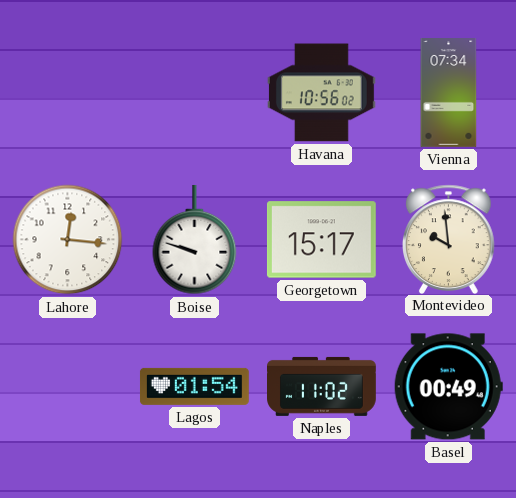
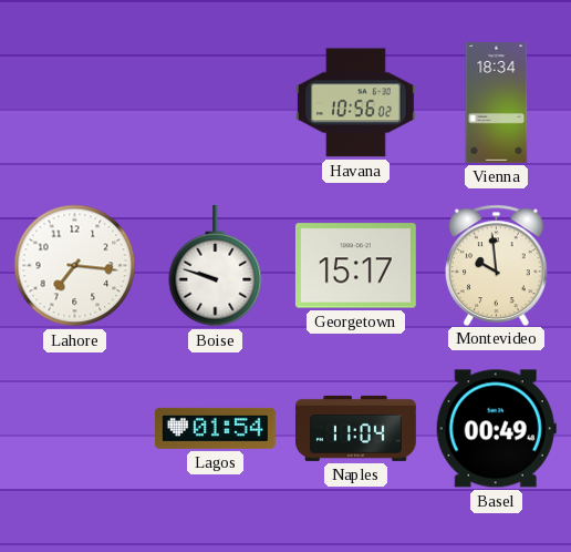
Vienna: 07:34 -> 18:34 (497, 103)
Lahore: 12:16 -> 7:16 (75, 266)
Naples: 11:02 -> 11:04 (356, 428)
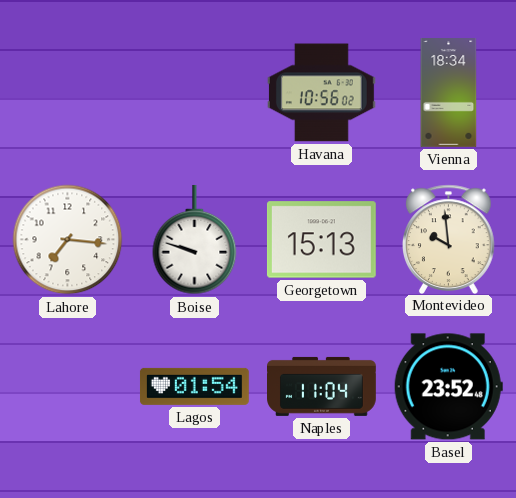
Georgetown: 15:17 -> 15:13 (321, 240)
Basel: 00:49 -> 23:52 (448, 387)
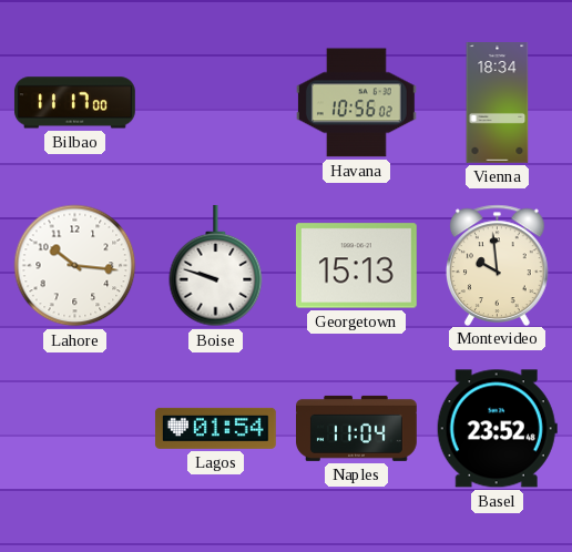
Bilbao: none -> 11:17 (74, 103)
Lahore: 7:16 -> 10:16 (75, 266)
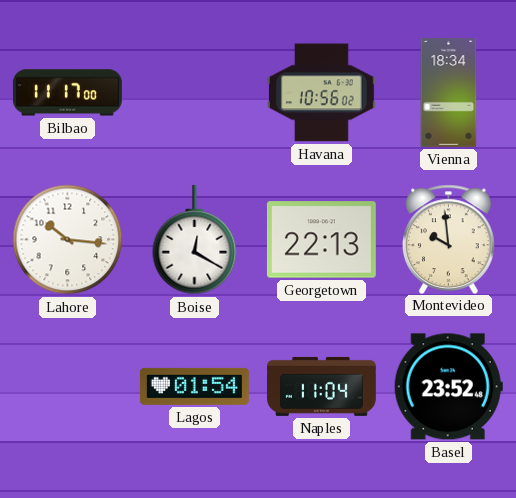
Boise: 9:48 -> 12:20 (195, 240)
Georgetown: 15:13 -> 22:13 (321, 240)
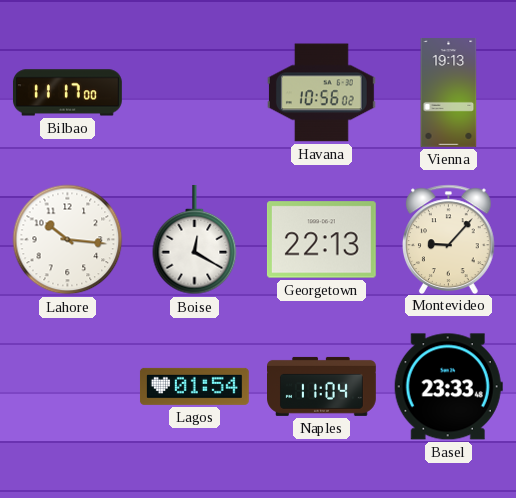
Vienna: 18:34 -> 19:13 (449, 93)
Montevideo: 9:59 -> 9:07 (449, 239)
Basel: 23:52 -> 23:33 (448, 387)
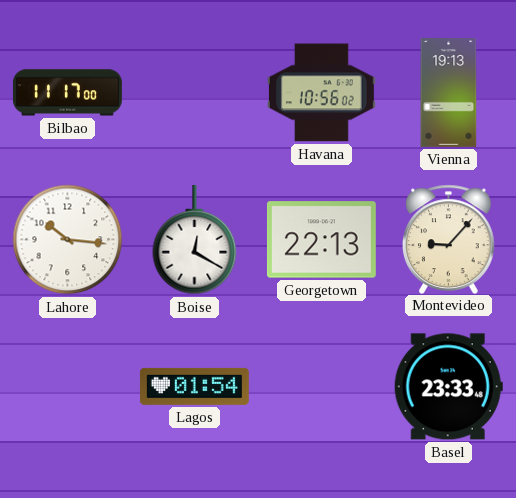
Naples: 11:04 -> none (322, 386)
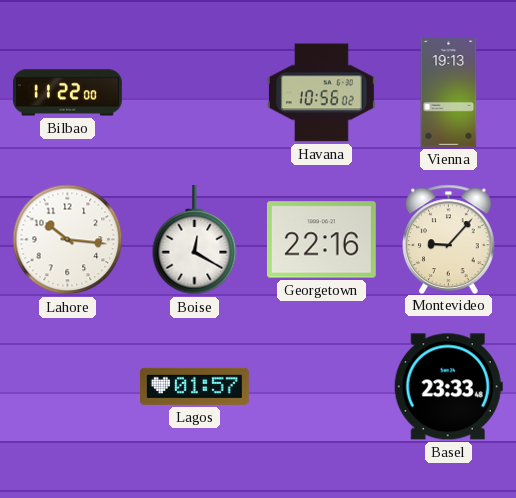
Bilbao: 11:17 -> 11:22 (67, 93)
Georgetown: 22:13 -> 22:16 (321, 240)
Lagos: 01:54 -> 01:57 (194, 386)
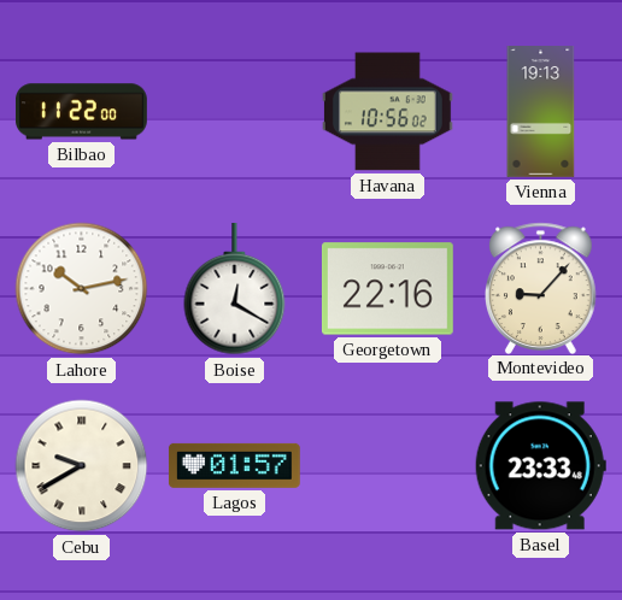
Lahore: 10:16 -> 10:13 (82, 289)
Cebu: none -> 9:40 (82, 466)
